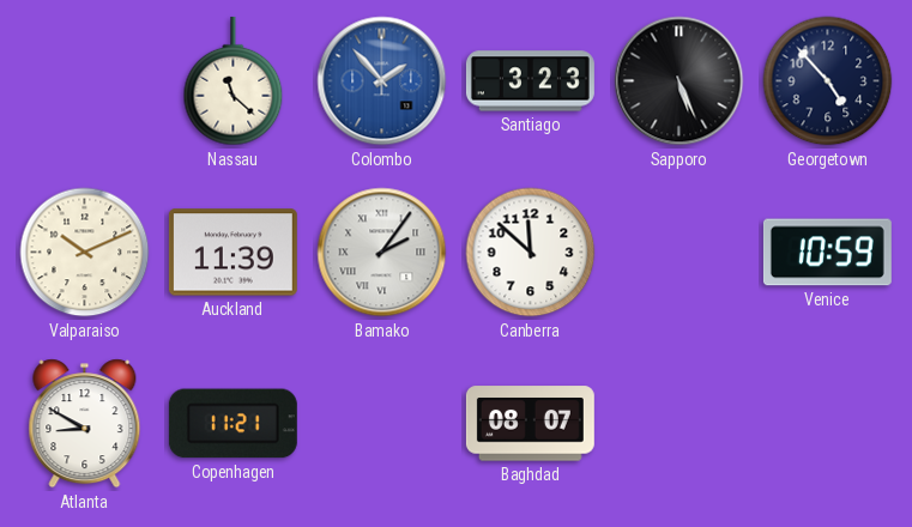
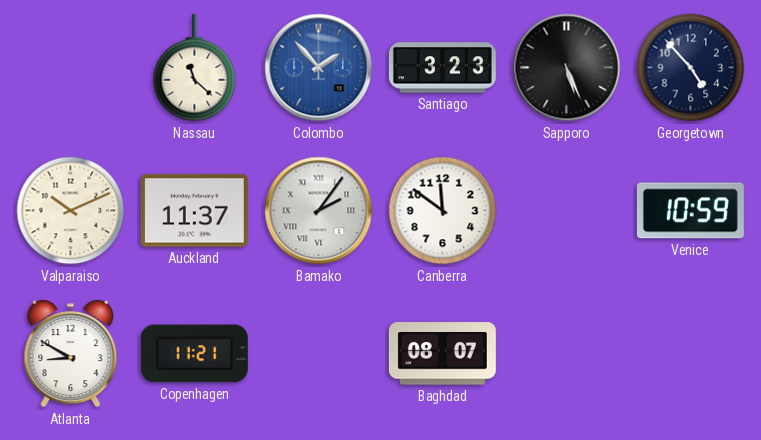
Auckland: 11:39 -> 11:37 (194, 211)
Canberra: 11:52 -> 11:51 (443, 211)
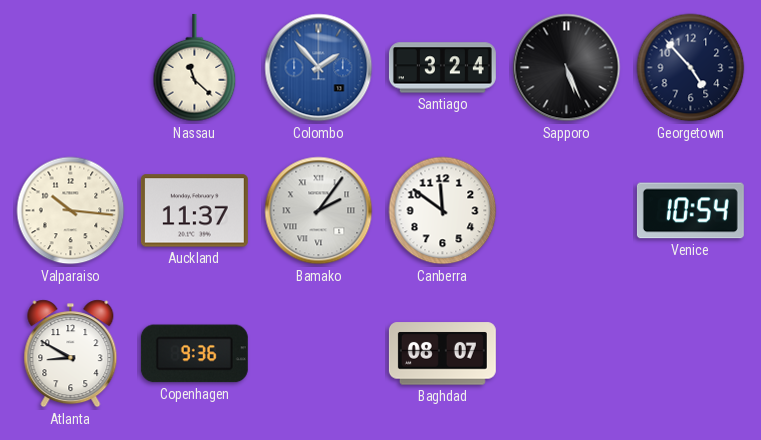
Santiago: 3:23 -> 3:24 (442, 68)
Valparaiso: 10:11 -> 10:16 (71, 211)
Venice: 10:59 -> 10:54 (690, 211)
Copenhagen: 11:21 -> 9:36 (194, 354)
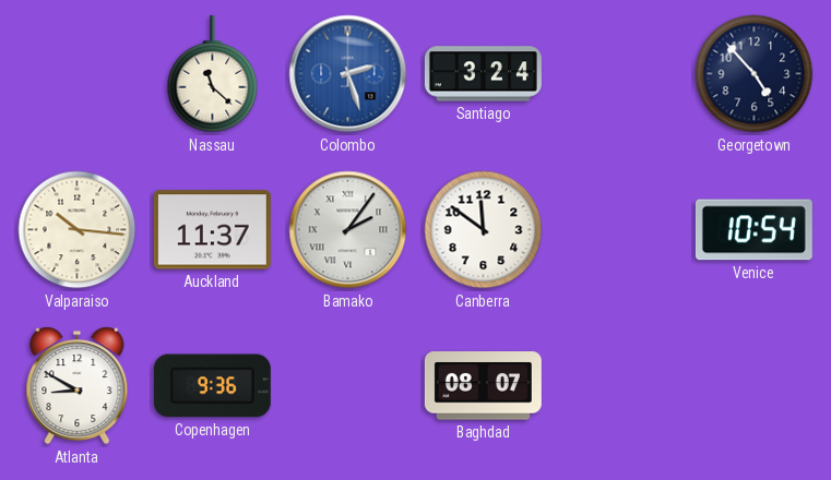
Colombo: 1:53 -> 2:27 (348, 74)
Sapporo: 5:26 -> none (567, 68)
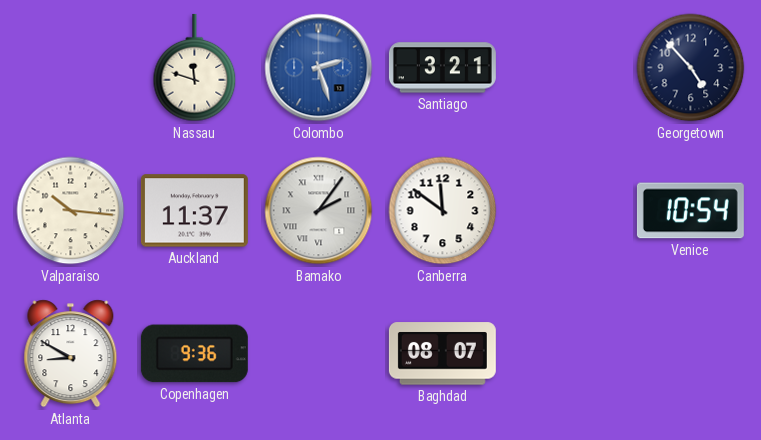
Nassau: 11:22 -> 11:48 (195, 68)
Santiago: 3:24 -> 3:21 (442, 68)
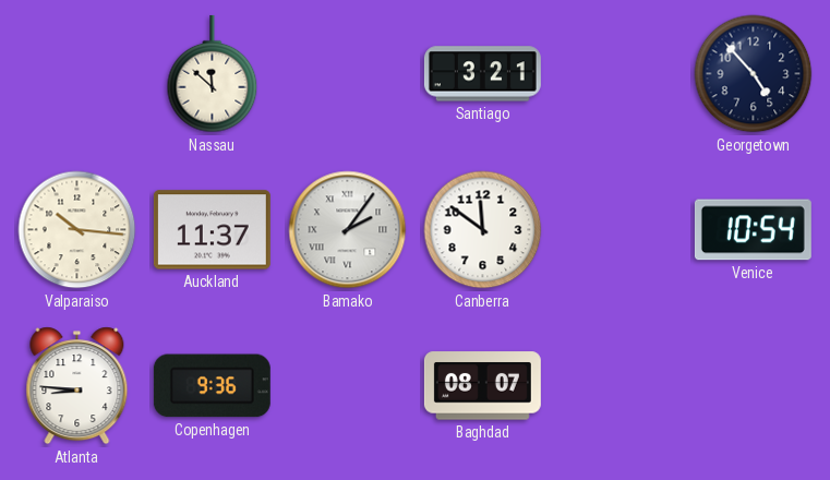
Nassau: 11:48 -> 11:52 (213, 74)
Colombo: 2:27 -> none (319, 68)
Atlanta: 8:50 -> 8:46 (77, 386)
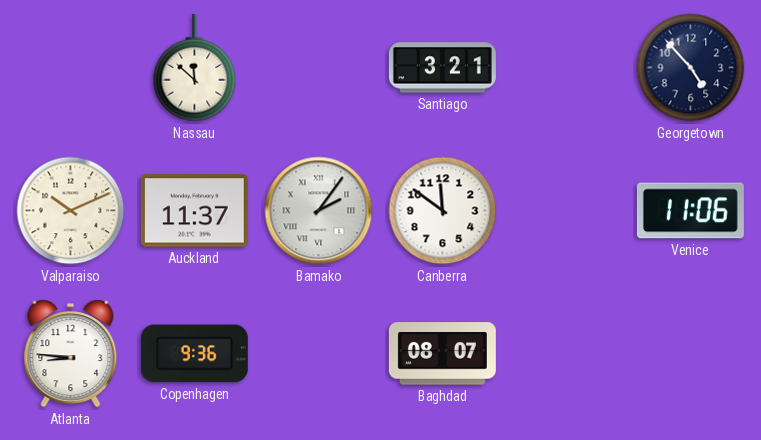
Valparaiso: 10:16 -> 10:11 (71, 211)
Venice: 10:54 -> 11:06 (690, 211)
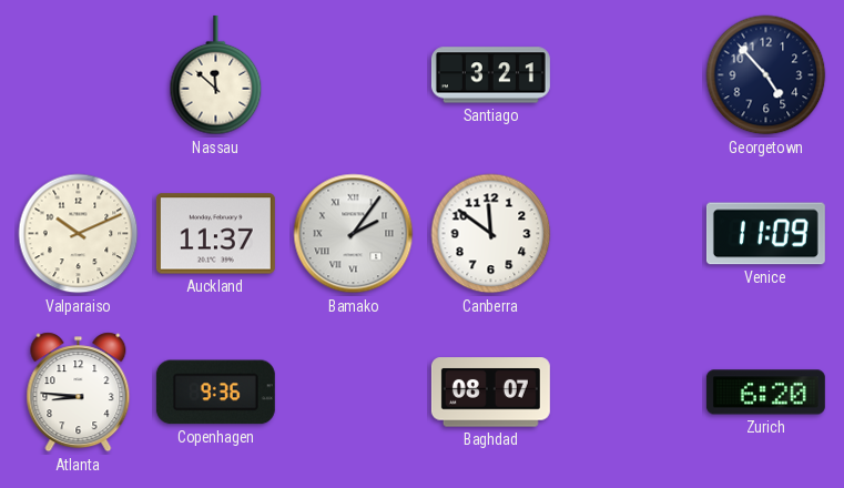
Venice: 11:06 -> 11:09 (765, 234)
Zurich: none -> 6:20 (765, 393)
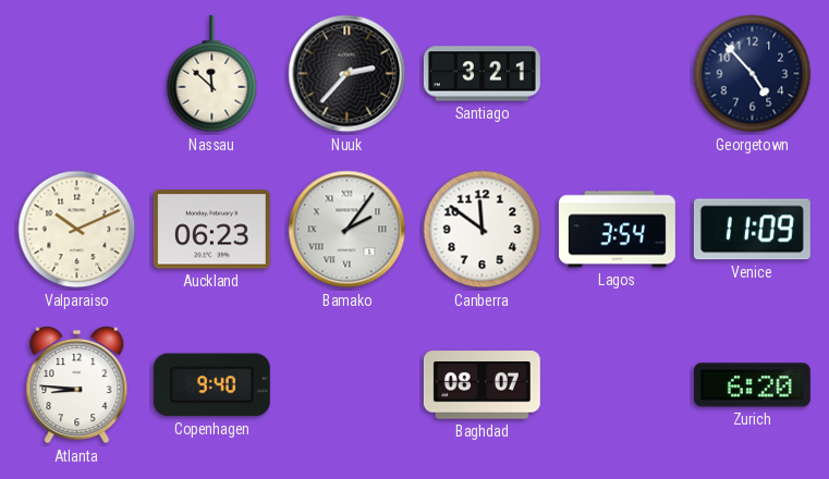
Nuuk: none -> 2:37 (348, 74)
Auckland: 11:37 -> 06:23 (211, 230)
Lagos: none -> 3:54 (617, 230)
Copenhagen: 9:36 -> 9:40 (211, 385)
